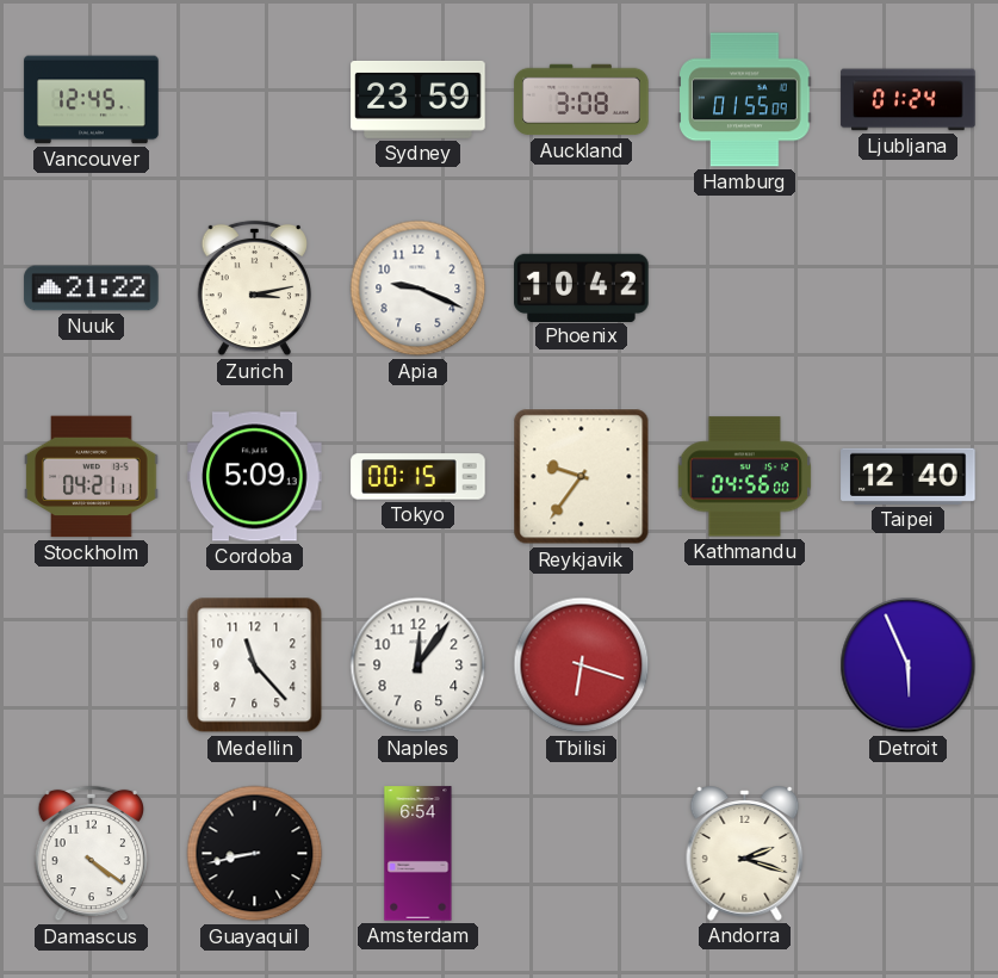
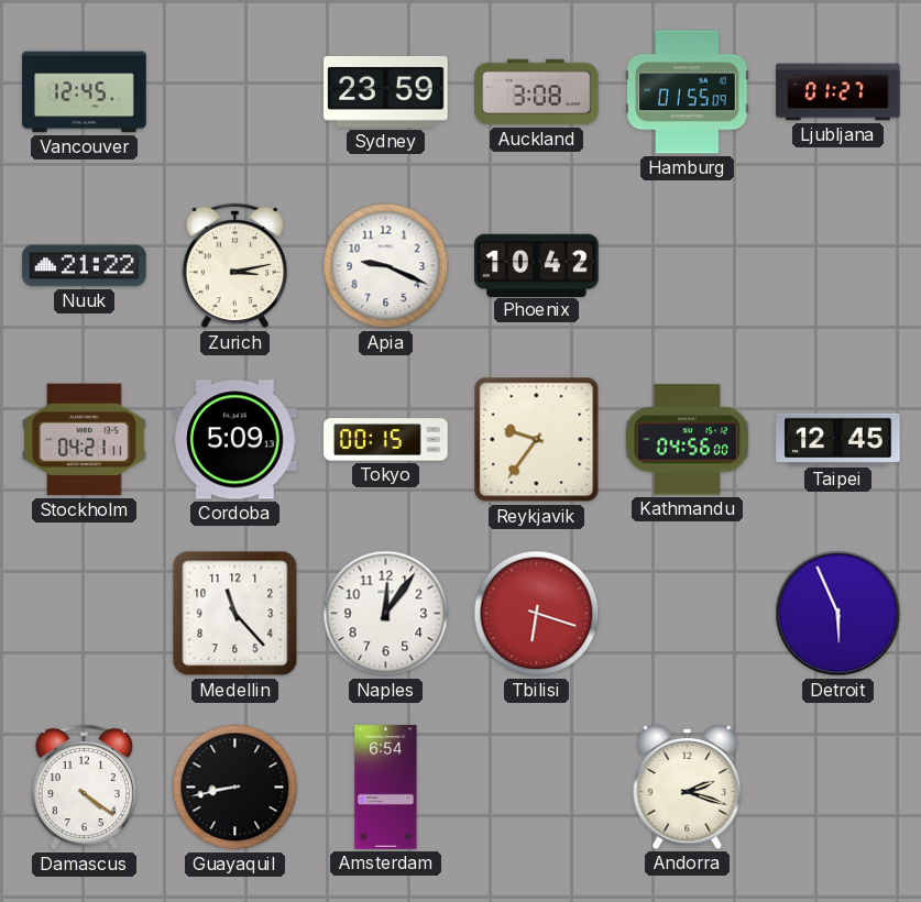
Ljubljana: 01:24 -> 01:27 (838, 92)
Taipei: 12:40 -> 12:45 (838, 439)
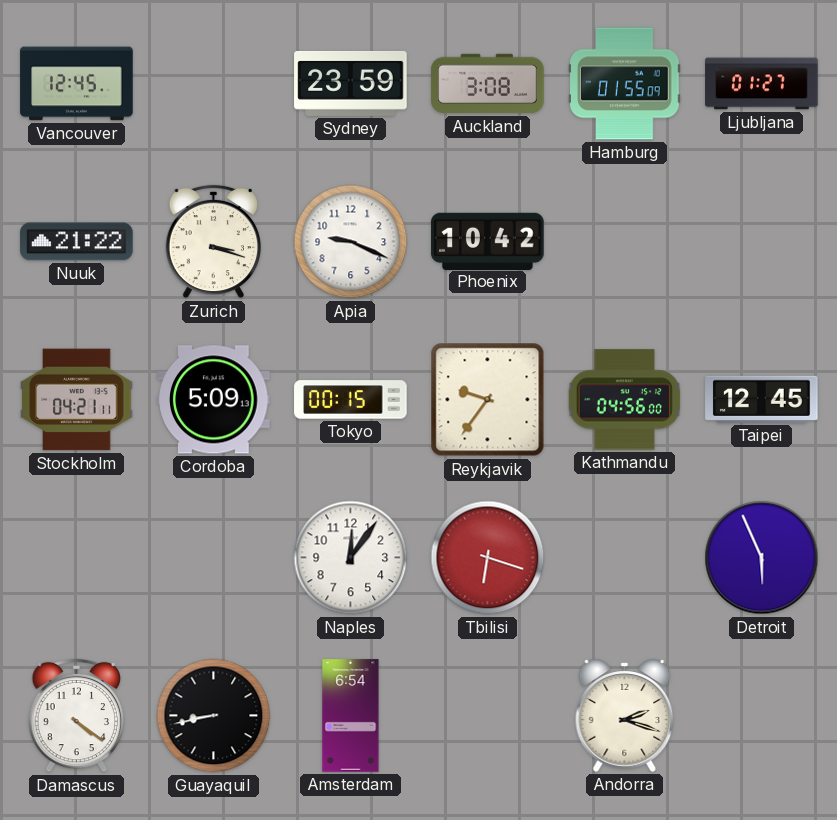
Zurich: 3:13 -> 3:18 (214, 242)
Medellin: 11:23 -> none (235, 614)
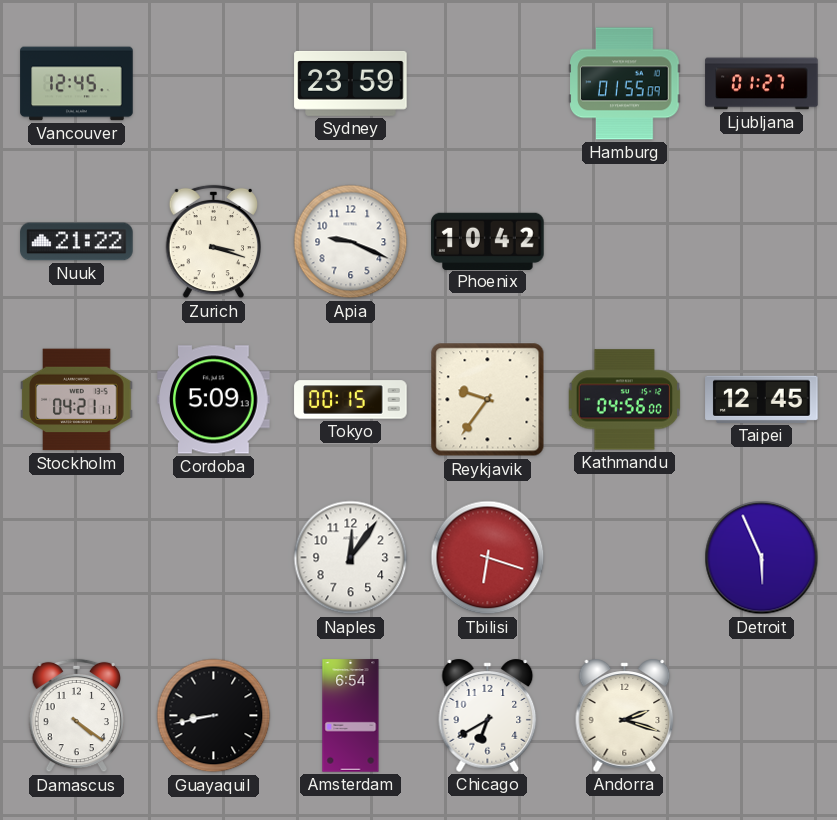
Auckland: 3:08 -> none (488, 84)
Chicago: none -> 6:40 (488, 715)
